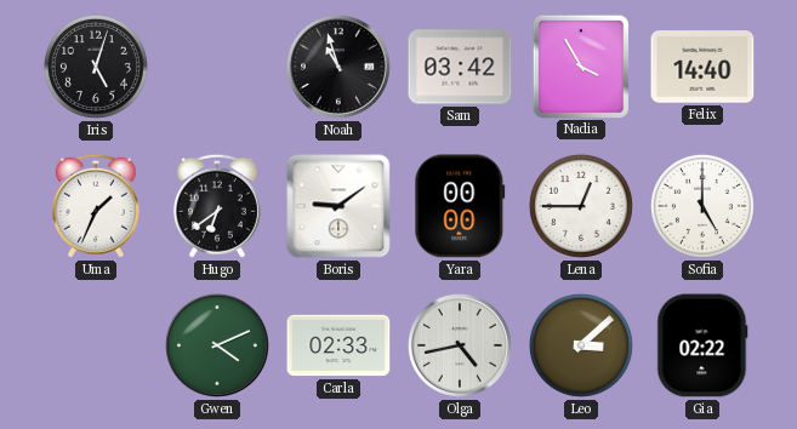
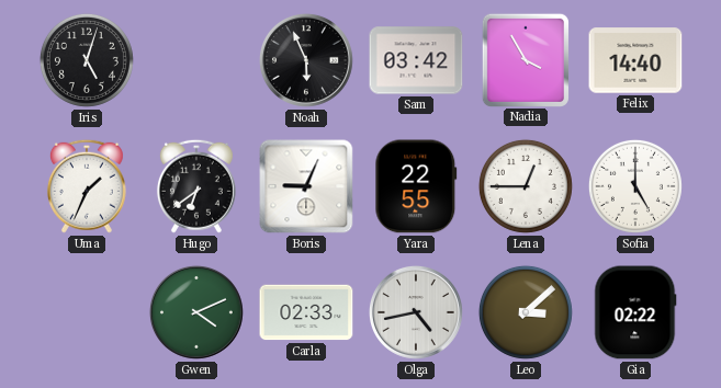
Noah: 10:57 -> 5:56 (306, 60)
Boris: 9:09 -> 9:04 (306, 186)
Yara: 00:00 -> 22:55 (416, 186)
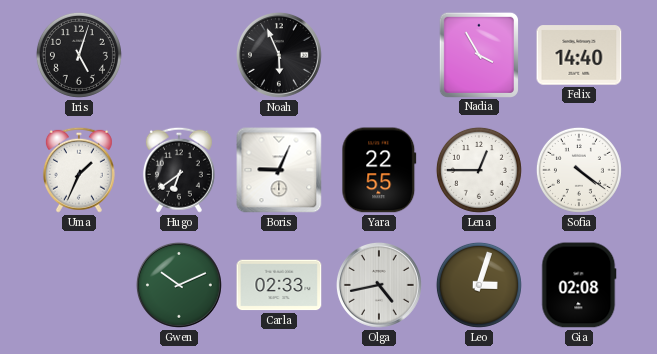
Sam: 03:42 -> none (416, 60)
Sofia: 5:00 -> 4:21 (579, 170)
Gwen: 4:11 -> 10:11 (179, 285)
Leo: 3:08 -> 3:03 (479, 285)
Gia: 02:22 -> 02:08 (579, 285)
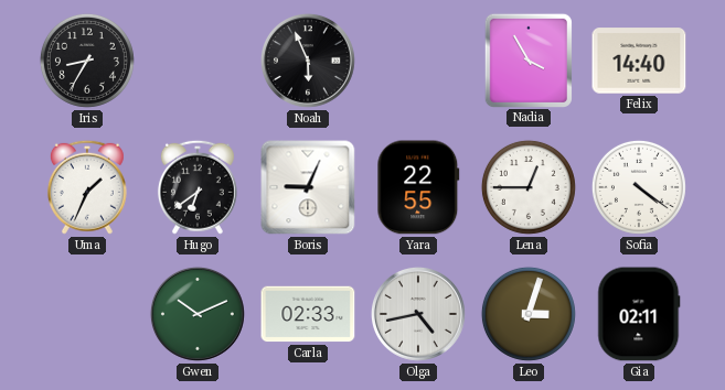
Iris: 5:03 -> 8:35 (87, 61)
Gia: 02:08 -> 02:11 (639, 314)
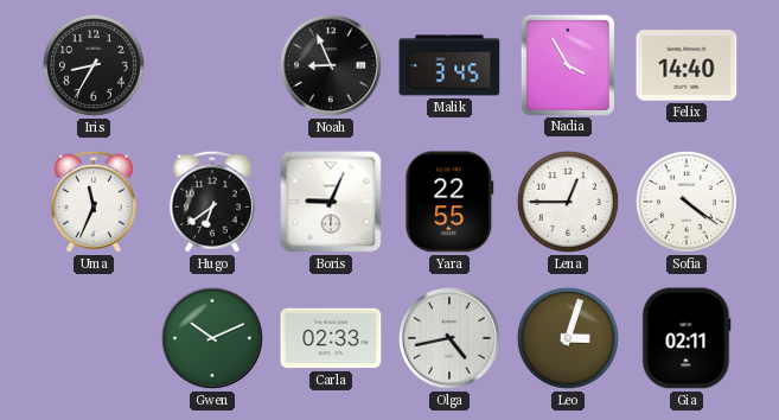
Noah: 5:56 -> 8:56 (331, 65)
Malik: none -> 3:45 (449, 65)
Uma: 1:34 -> 11:34 (94, 202)
